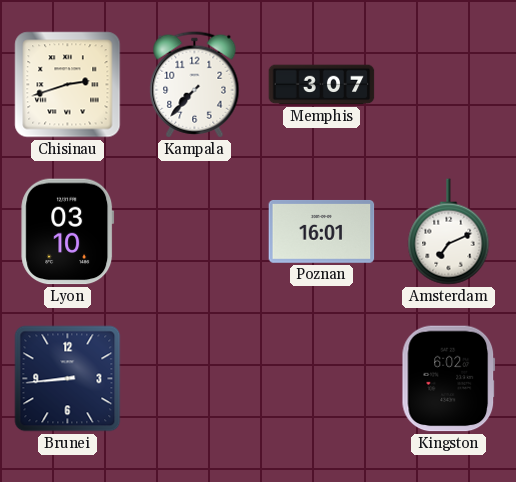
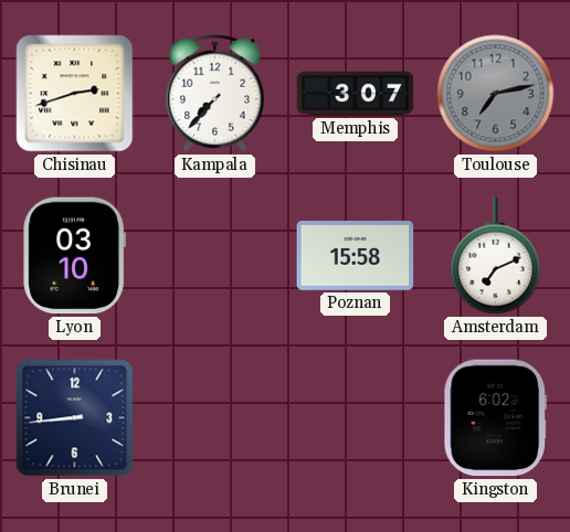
Toulouse: none -> 7:13 (496, 94)
Poznan: 16:01 -> 15:58 (356, 255)
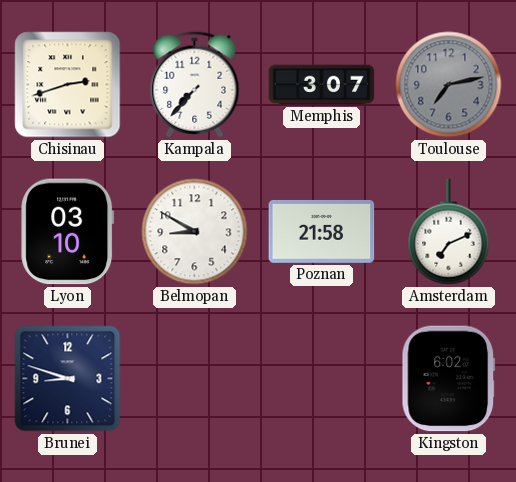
Belmopan: none -> 8:50 (195, 232)
Poznan: 15:58 -> 21:58 (322, 231)
Brunei: 8:44 -> 8:48 (68, 379)
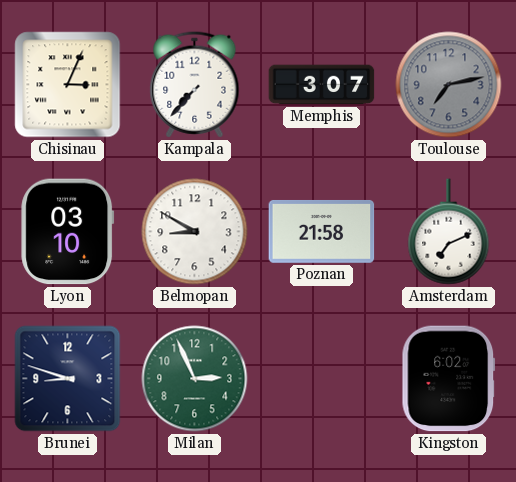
Chisinau: 2:42 -> 3:04 (68, 85)
Milan: none -> 2:56 (195, 379)
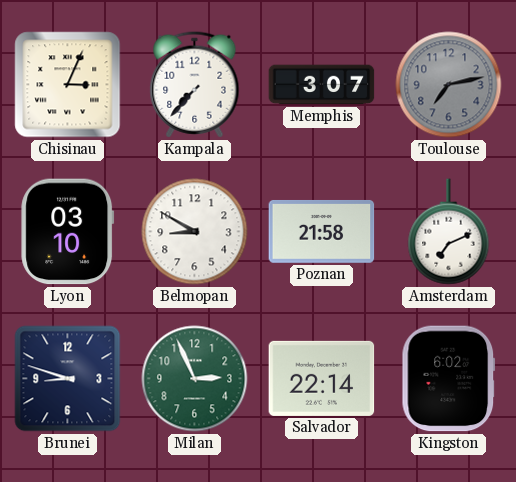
Salvador: none -> 22:14 (322, 378)
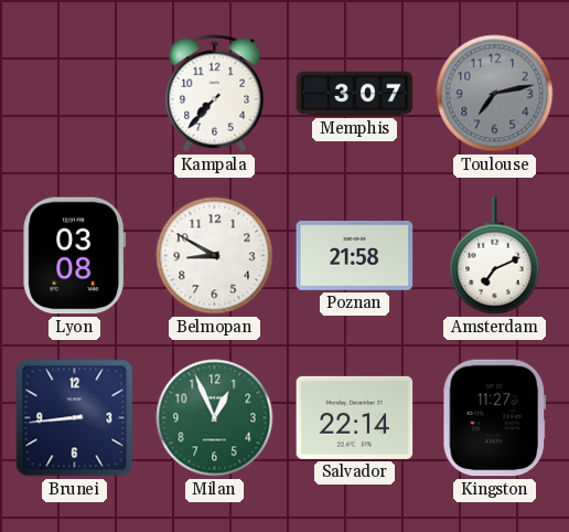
Chisinau: 3:04 -> none (68, 85)
Lyon: 03:10 -> 03:08 (75, 256)
Brunei: 8:48 -> 8:44 (75, 418)
Milan: 2:56 -> 12:56 (215, 418)
Kingston: 6:02 -> 11:27 (495, 418)
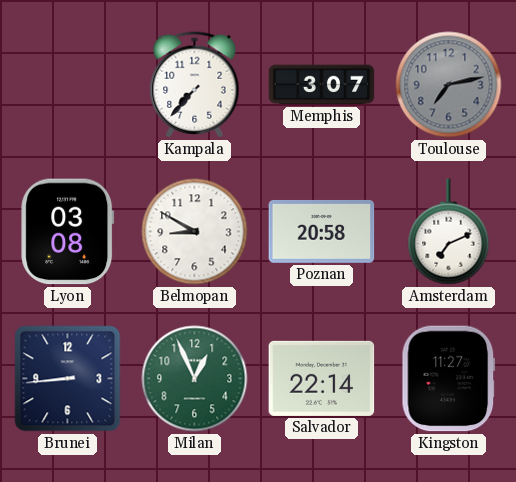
Poznan: 21:58 -> 20:58 (322, 231)
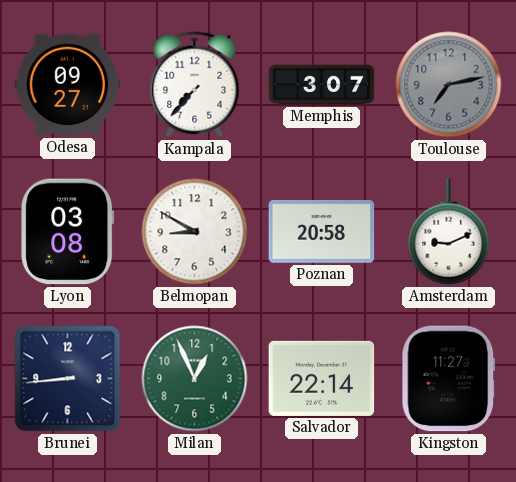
Odesa: none -> 09:27 (68, 85)
Amsterdam: 7:11 -> 9:11 (449, 232)
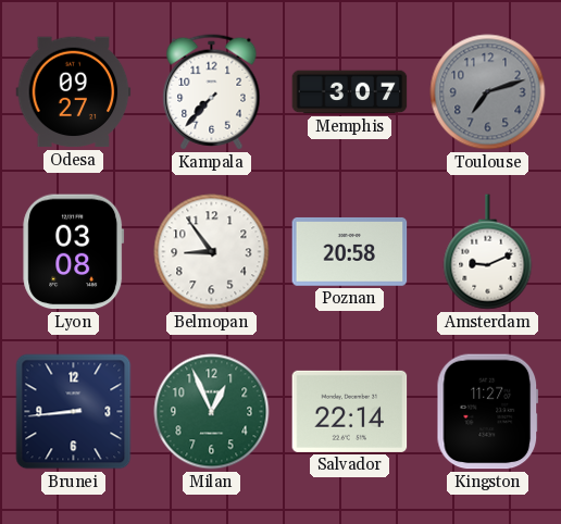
Toulouse: 7:13 -> 7:12 (488, 92)
Belmopan: 8:50 -> 8:54 (212, 252)
